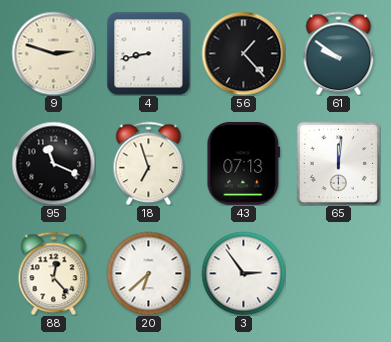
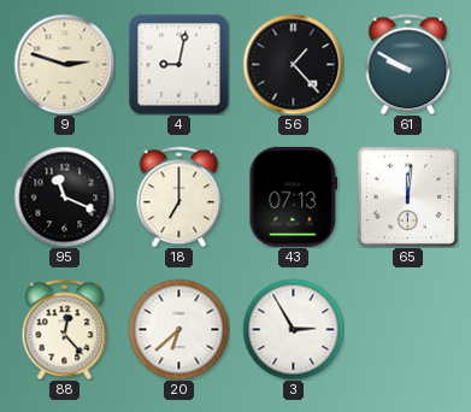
4: 8:43 -> 9:02 (178, 64)
61: 9:51 -> 9:50 (408, 64)
18: 6:57 -> 7:00 (179, 196)
3: 2:54 -> 2:55 (293, 329)
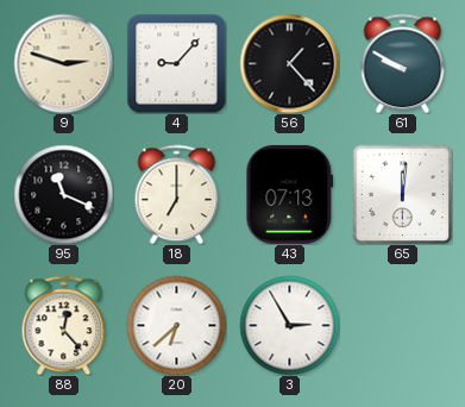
4: 9:02 -> 9:07 (176, 63)
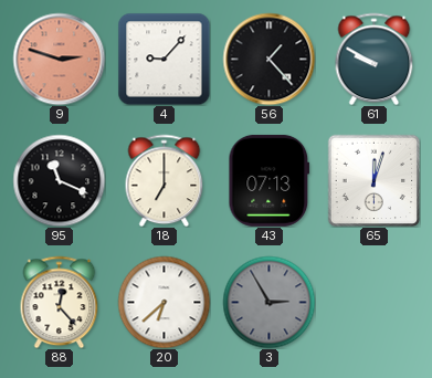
9 dial: cream -> salmon (59, 59)
65: 12:01 -> 12:03 (373, 180)
3 dial: white -> grey (268, 302)
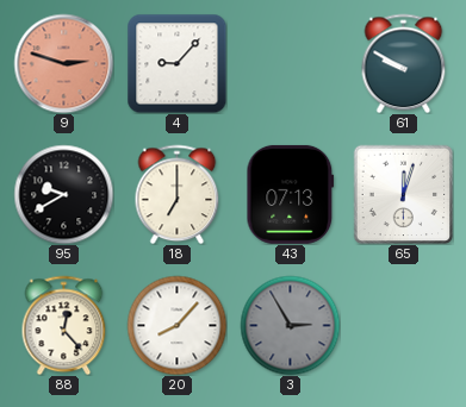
56: 1:23 -> none (268, 59)
95: 11:19 -> 9:40 (63, 194)
20: 6:38 -> 8:07 (176, 325)
